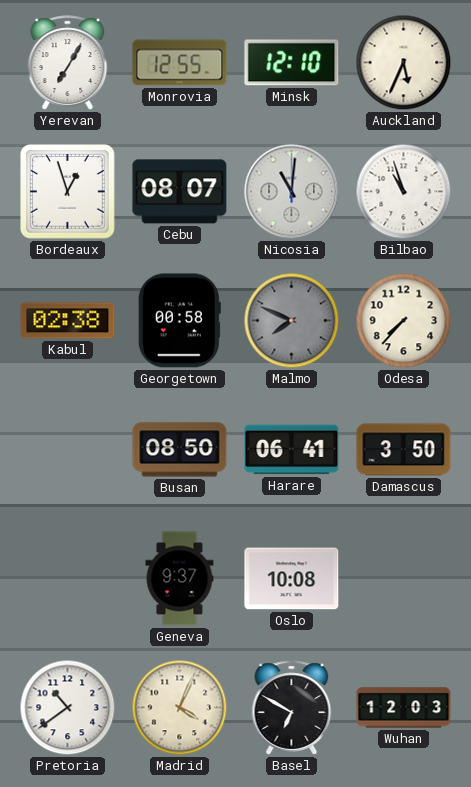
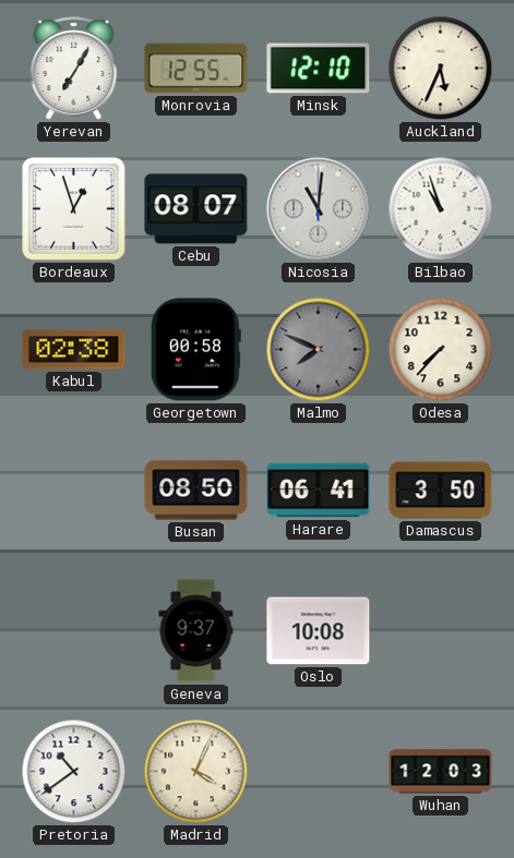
Basel: 6:50 -> none (292, 708)
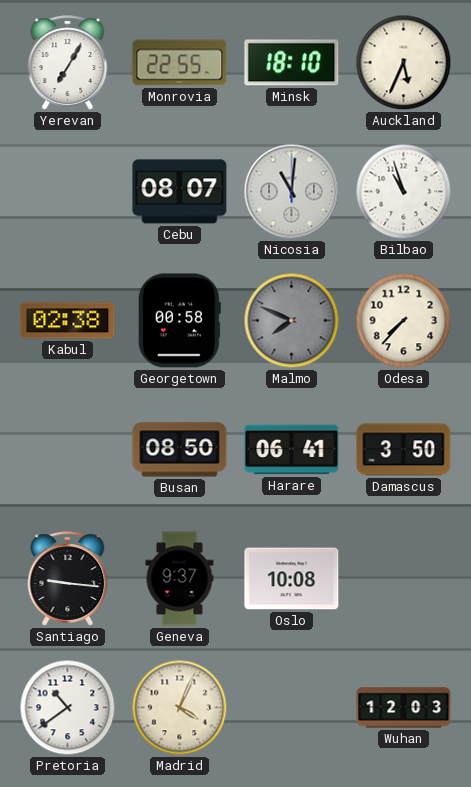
Monrovia: 12:55 -> 22:55 (180, 63)
Minsk: 12:10 -> 18:10 (292, 63)
Bordeaux: 12:57 -> none (74, 209)
Santiago: none -> 9:16 (68, 579)
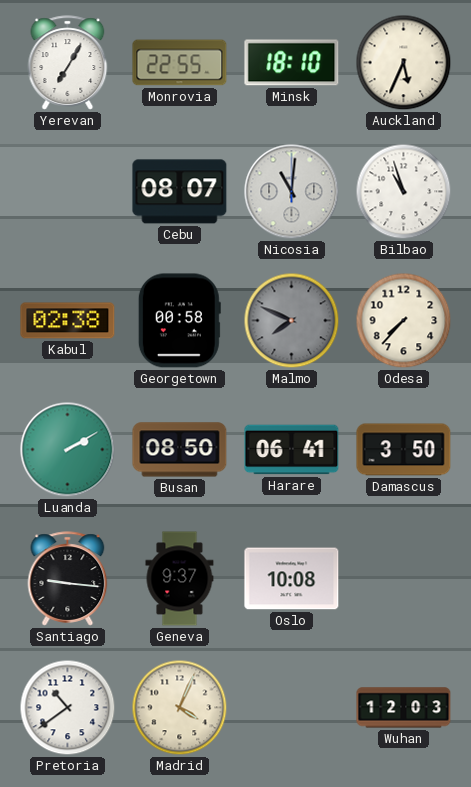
Luanda: none -> 2:10 (68, 450)
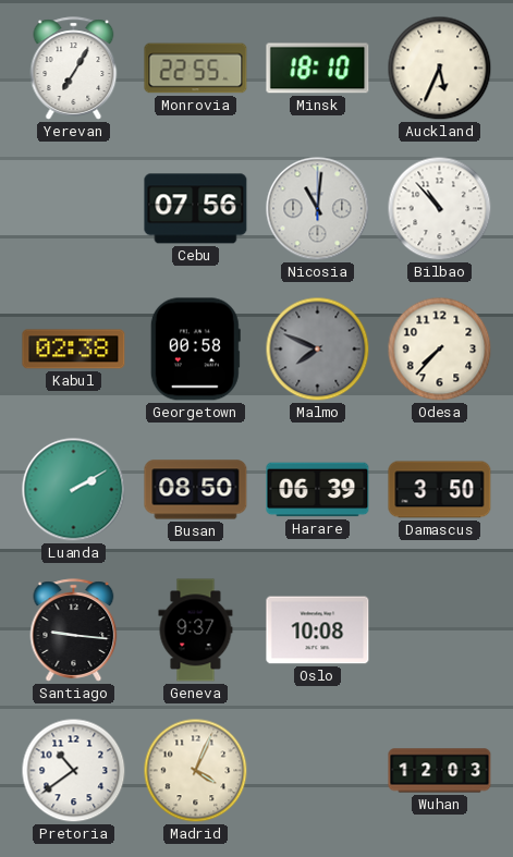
Cebu: 08:07 -> 07:56 (196, 209)
Bilbao: 10:57 -> 10:53 (440, 209)
Harare: 06:41 -> 06:39 (318, 490)
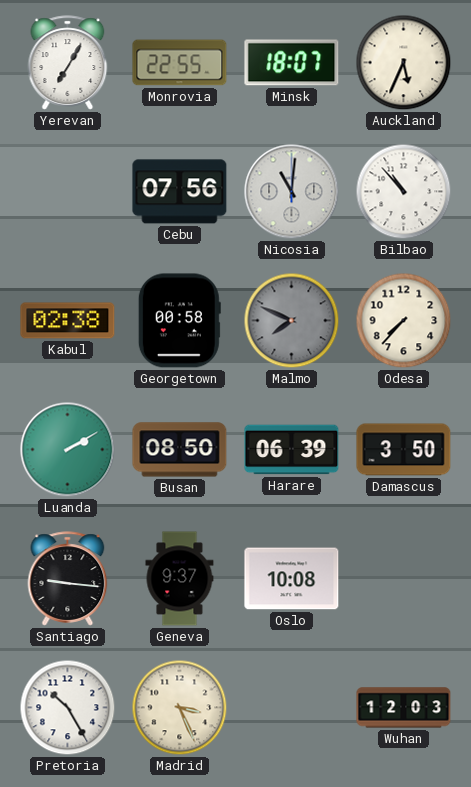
Minsk: 18:10 -> 18:07 (292, 63)
Pretoria: 10:39 -> 10:25 (68, 708)
Madrid: 4:04 -> 3:26 (180, 708)
